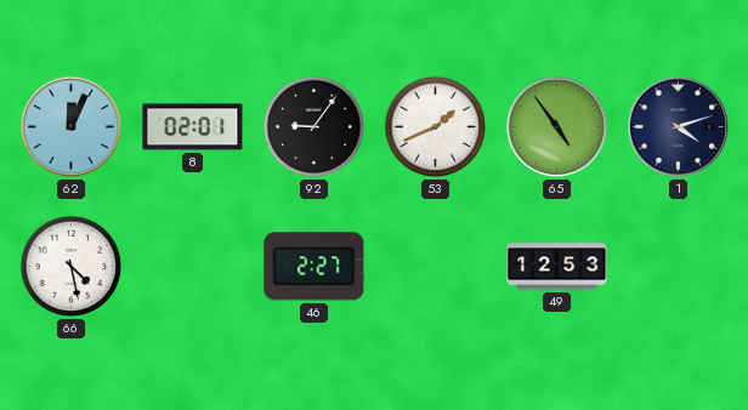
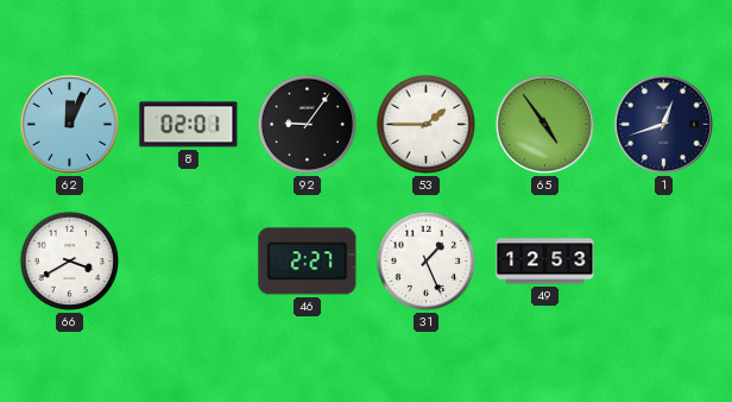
53: 1:41 -> 1:45 (427, 125)
1: 4:12 -> 12:42 (663, 124)
66: 4:28 -> 3:40 (70, 262)
31: none -> 1:26 (427, 262)
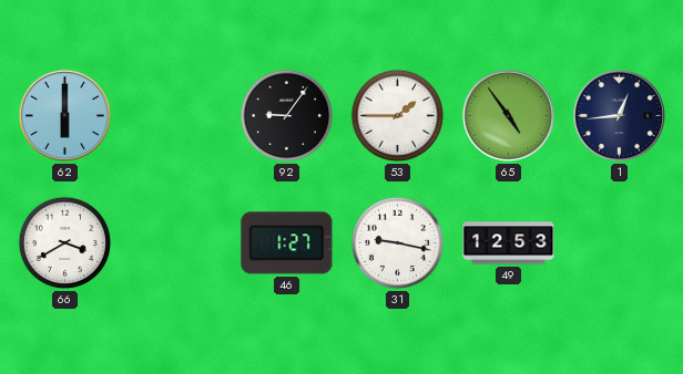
62: 12:04 -> 6:00 (64, 115)
8: 02:01 -> none (189, 125)
1: 12:42 -> 12:44 (619, 115)
46: 2:27 -> 1:27 (287, 243)
31: 1:26 -> 9:17 (398, 243)
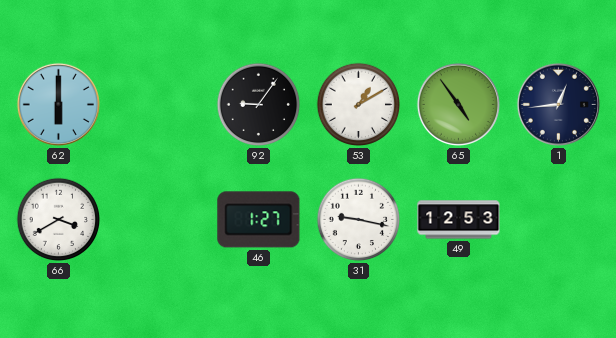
53: 1:45 -> 1:10 (359, 105)
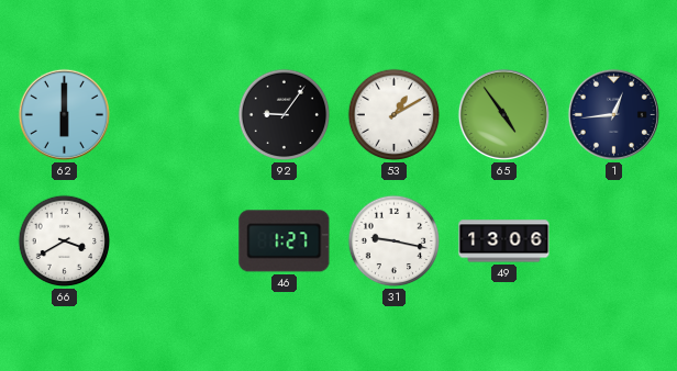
49: 12:53 -> 13:06 (504, 241)
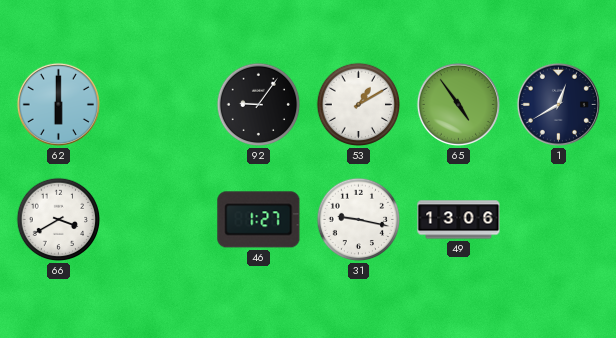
1: 12:44 -> 12:40 (558, 104)
